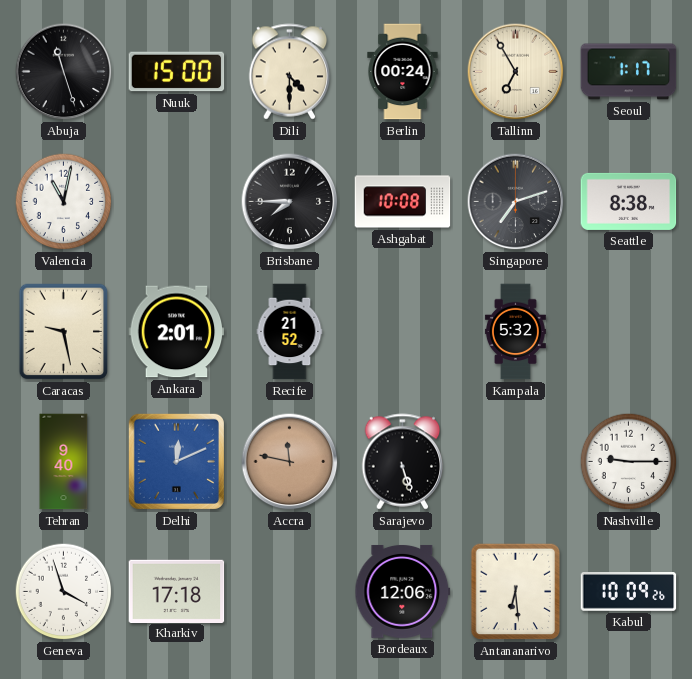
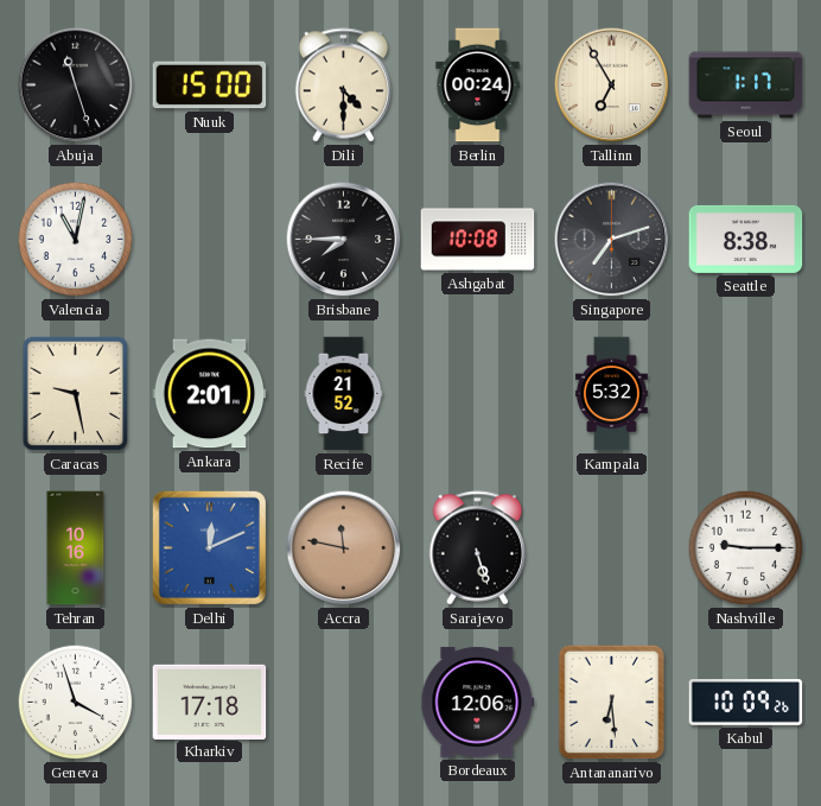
Tehran: 9:40 -> 10:16 (76, 548)
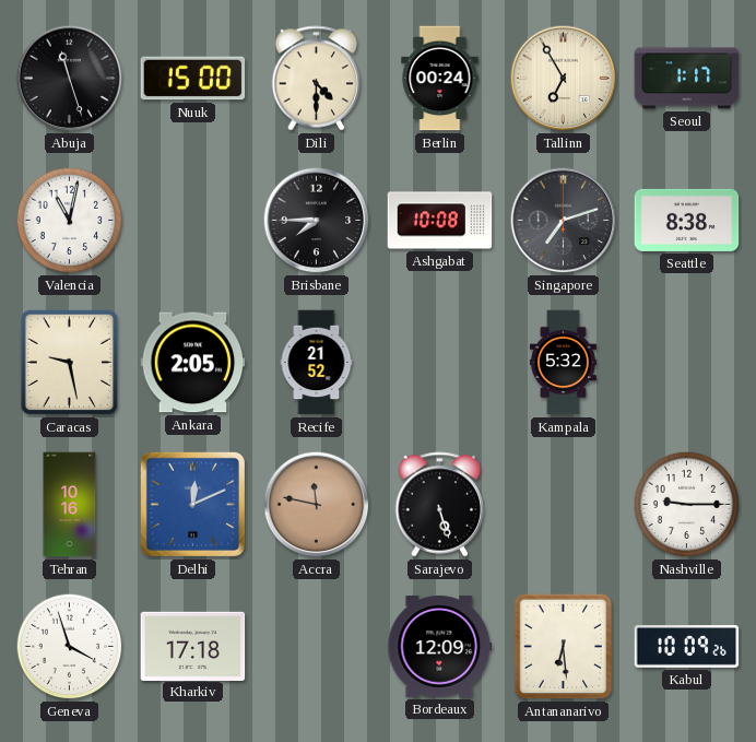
Ankara: 2:01 -> 2:05 (193, 363)
Bordeaux: 12:06 -> 12:09 (440, 646)
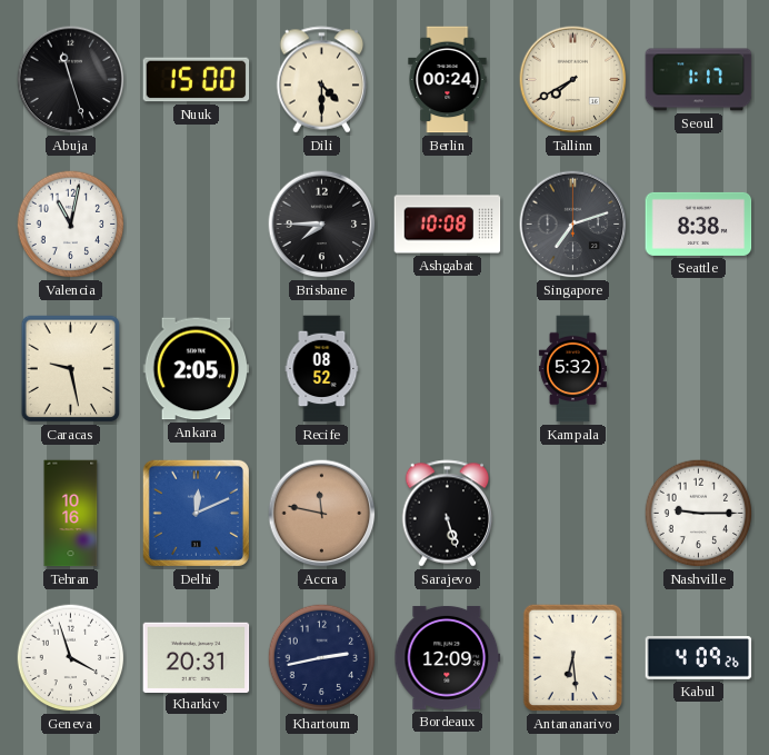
Tallinn: 6:55 -> 7:40 (573, 80)
Recife: 21:52 -> 08:52 (322, 369)
Kharkiv: 17:18 -> 20:31 (197, 657)
Khartoum: none -> 2:43 (322, 658)
Kabul: 10:09 -> 4:09 (699, 658)
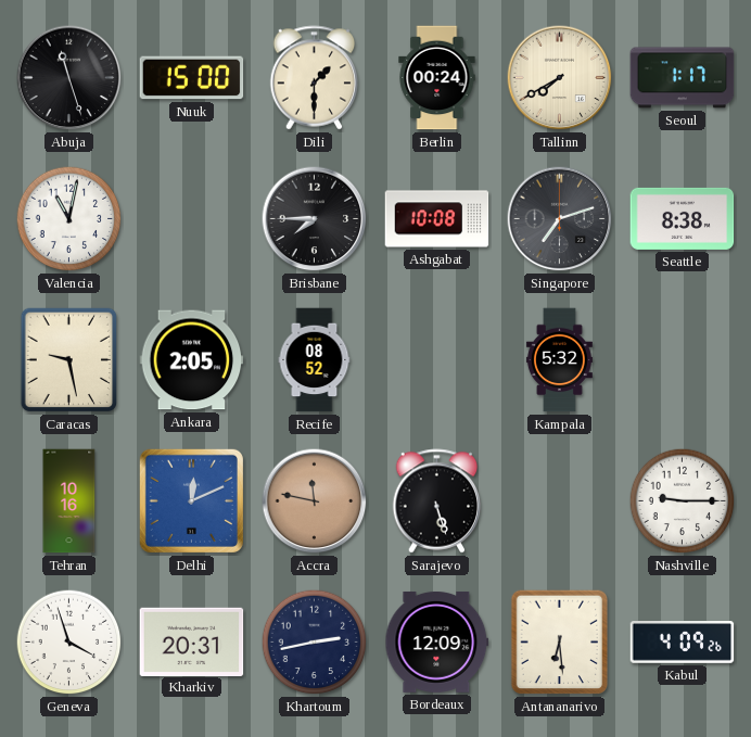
Dili: 4:30 -> 1:30 (315, 78)
